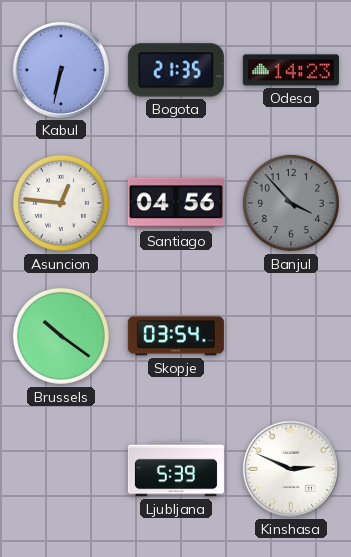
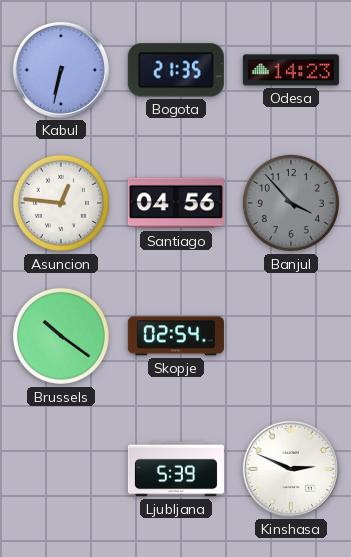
Skopje: 03:54 -> 02:54 (176, 336)
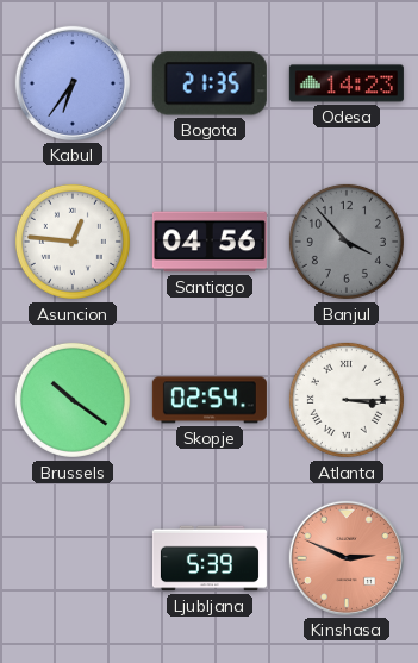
Kabul: 6:32 -> 6:36 (73, 83)
Atlanta: none -> 3:15 (347, 400)
Kinshasa dial: white -> salmon (347, 558)
